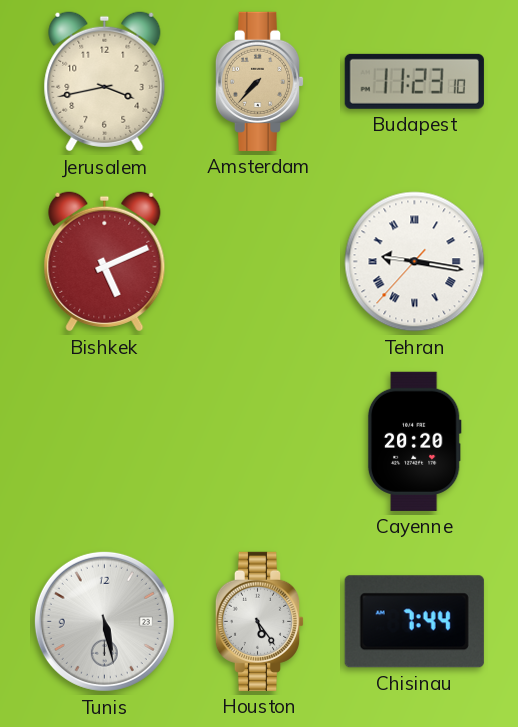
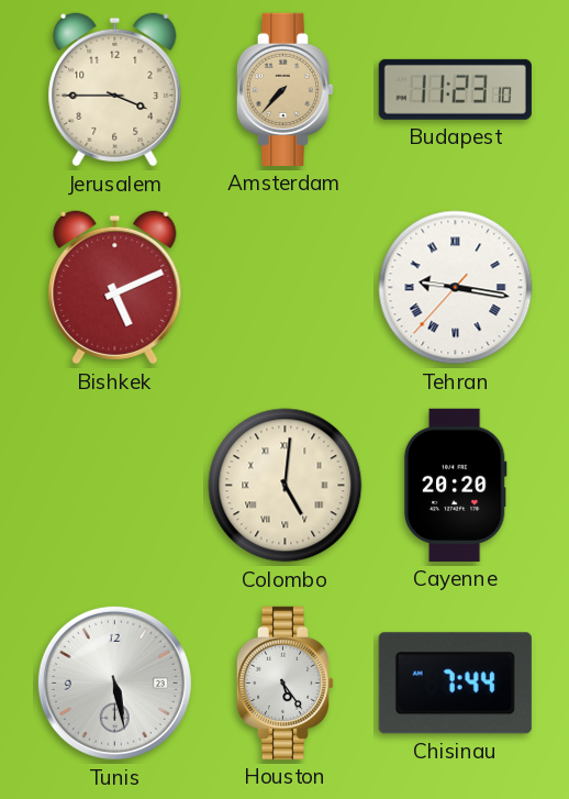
Jerusalem: 3:43 -> 3:45 (115, 90)
Colombo: none -> 5:01 (286, 486)
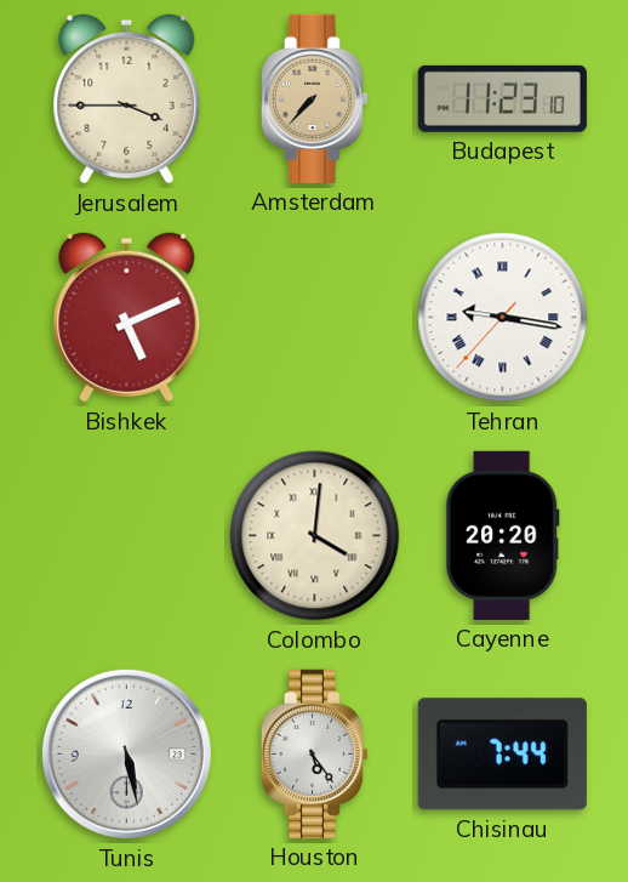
Colombo: 5:01 -> 4:01 (315, 536)
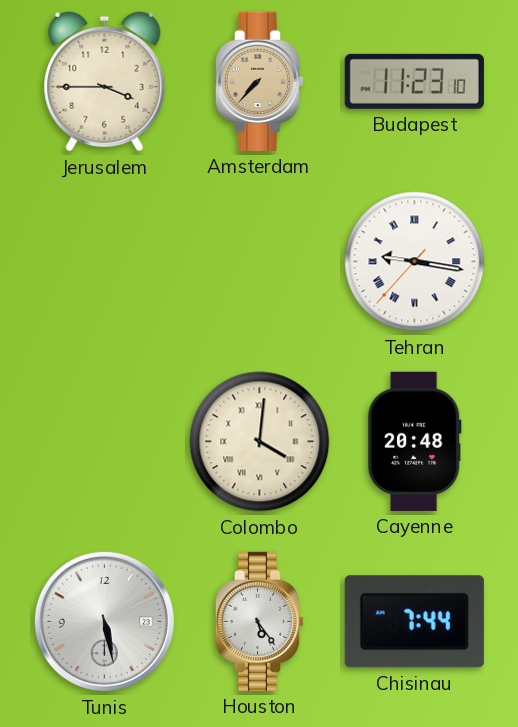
Bishkek: 5:11 -> none (127, 318)
Cayenne: 20:20 -> 20:48 (414, 441)
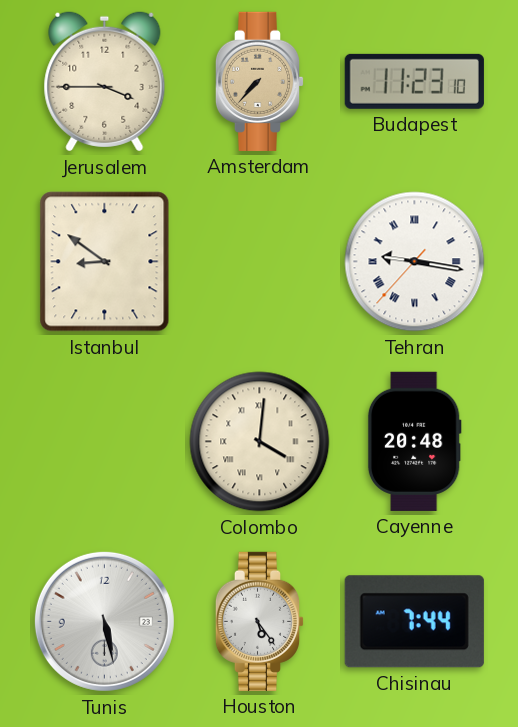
Istanbul: none -> 8:51 (105, 262)
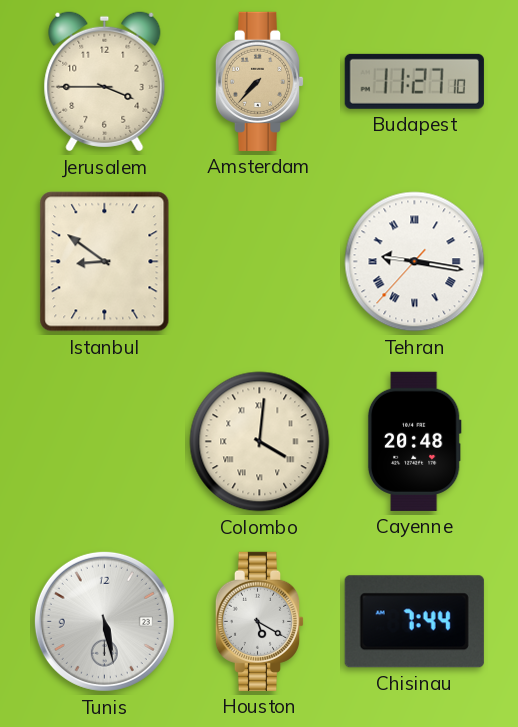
Budapest: 11:23 -> 11:27 (414, 81)
Houston: 5:24 -> 5:20 (260, 621)
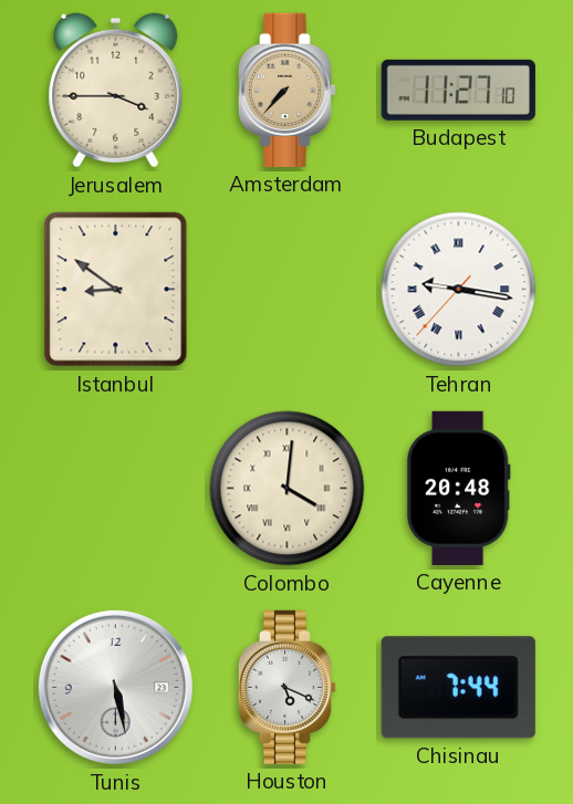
Houston: 5:20 -> 5:19 (288, 687)
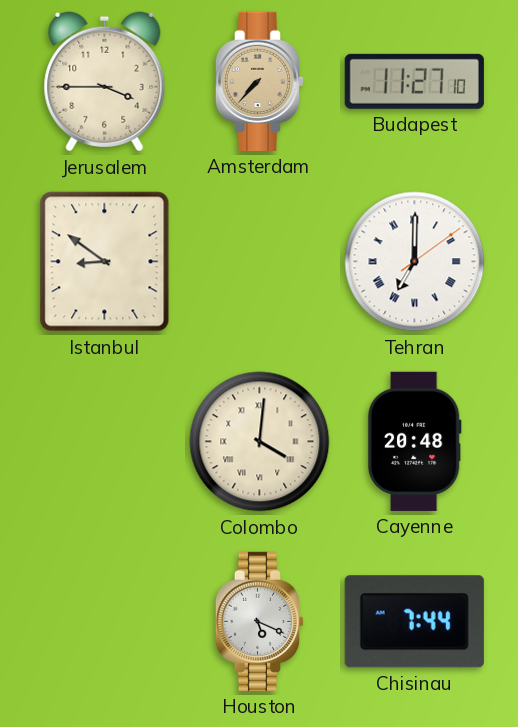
Tehran: 9:16 -> 7:00 (415, 262)
Tunis: 5:28 -> none (115, 687)
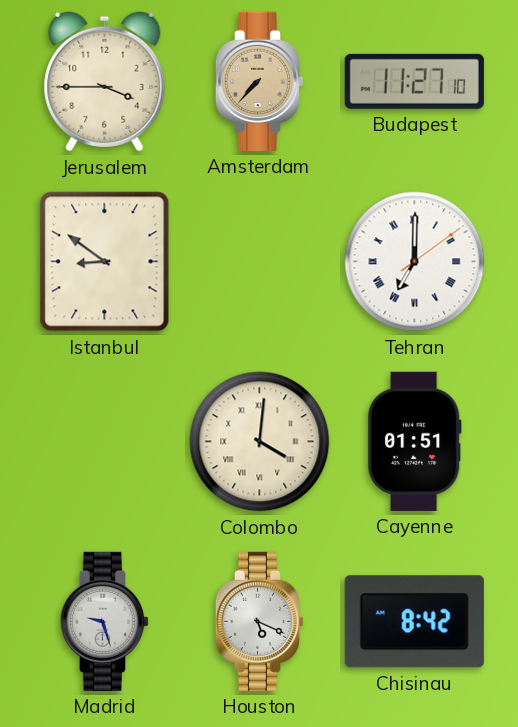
Cayenne: 20:48 -> 01:51 (414, 441)
Madrid: none -> 9:27 (105, 621)
Chisinau: 7:44 -> 8:42 (414, 622)
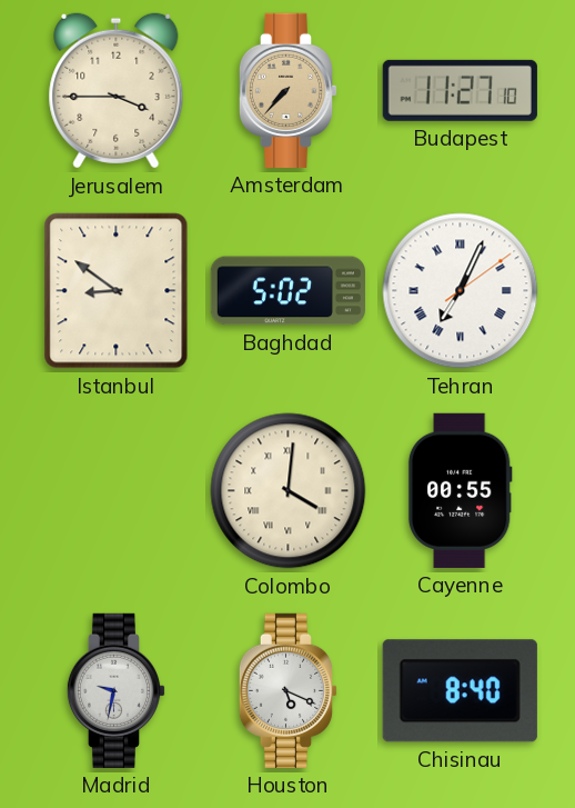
Baghdad: none -> 5:02 (287, 291)
Tehran: 7:00 -> 7:04 (461, 291)
Cayenne: 01:51 -> 00:55 (460, 490)
Madrid: 9:27 -> 9:32 (117, 690)
Chisinau: 8:42 -> 8:40 (460, 691)
